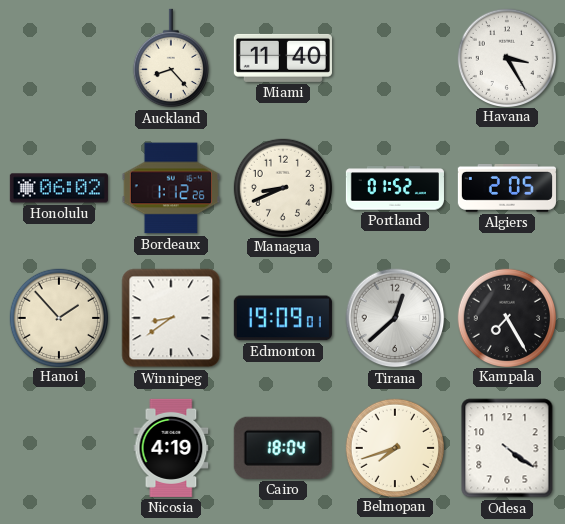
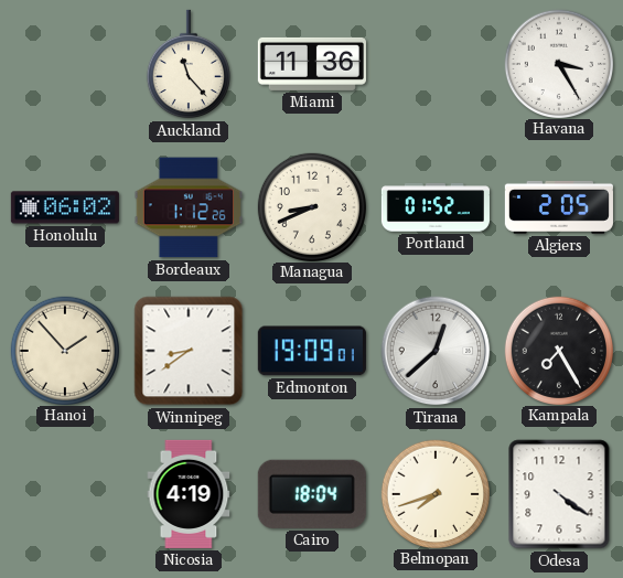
Auckland: 8:23 -> 11:23 (189, 64)
Miami: 11:40 -> 11:36 (312, 64)
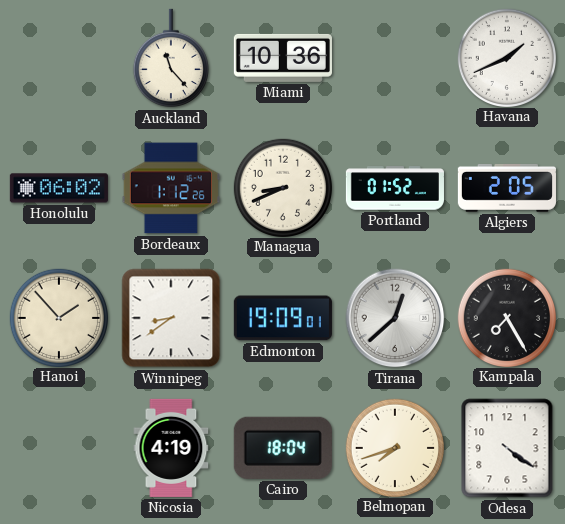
Miami: 11:36 -> 10:36 (283, 58)
Havana: 3:25 -> 1:41 (506, 57)
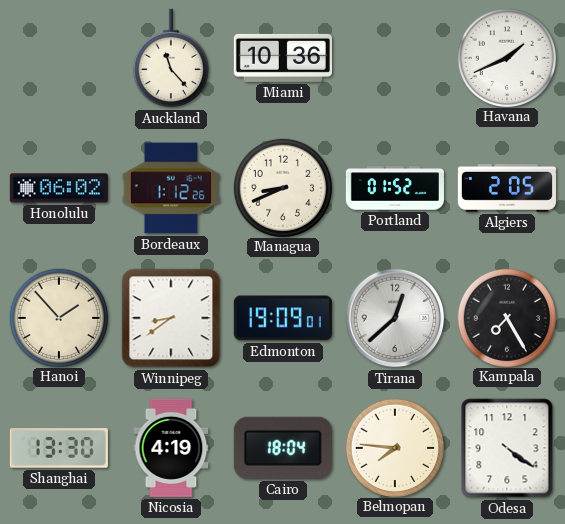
Shanghai: none -> 13:30 (59, 448)
Belmopan: 7:42 -> 7:46 (394, 447)
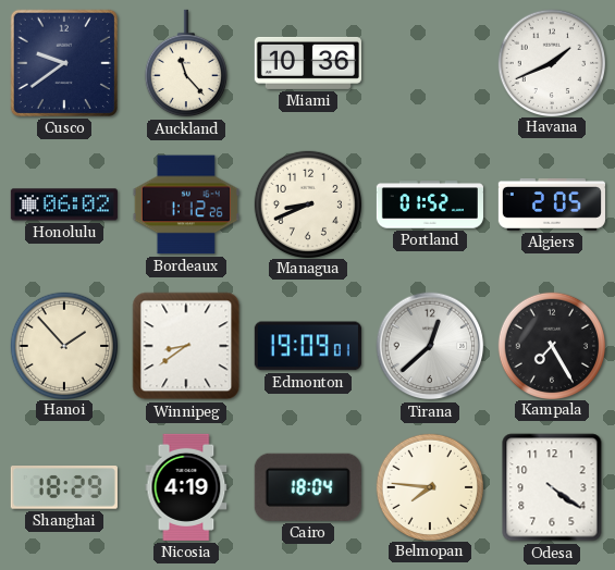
Cusco: none -> 9:39 (64, 63)
Shanghai: 13:30 -> 18:29 (64, 487)
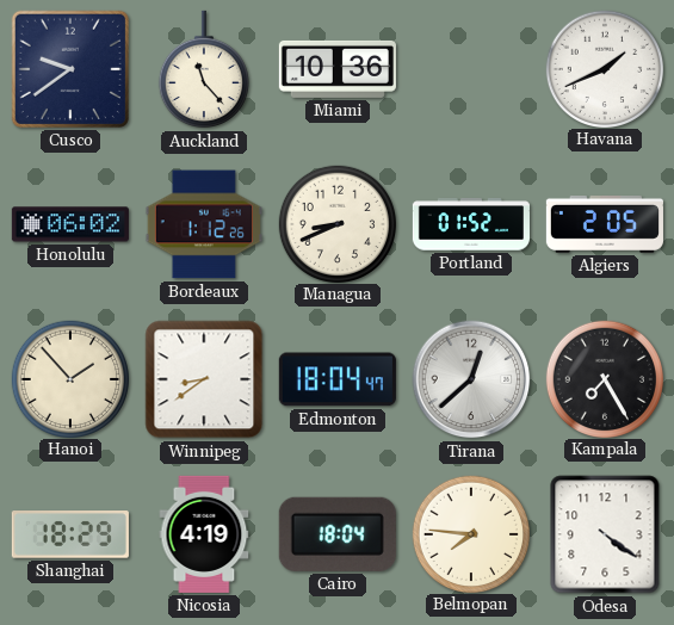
Edmonton: 19:09 -> 18:04 (338, 379)
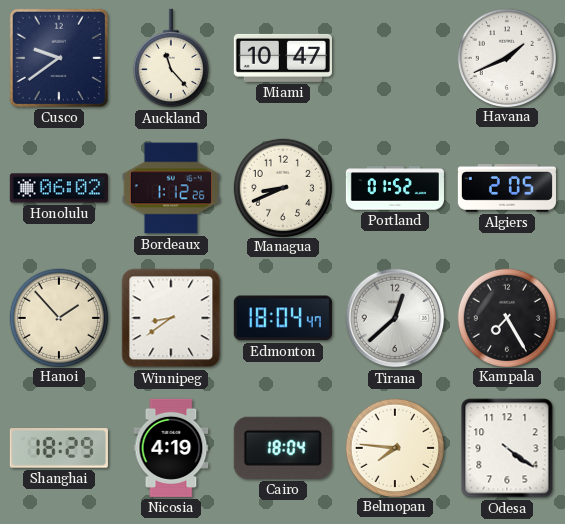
Miami: 10:36 -> 10:47 (283, 58)
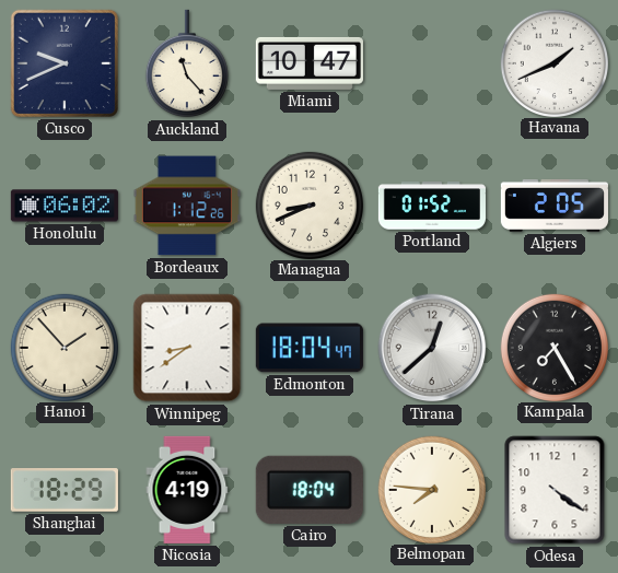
Cusco: 9:39 -> 9:41 (65, 63)
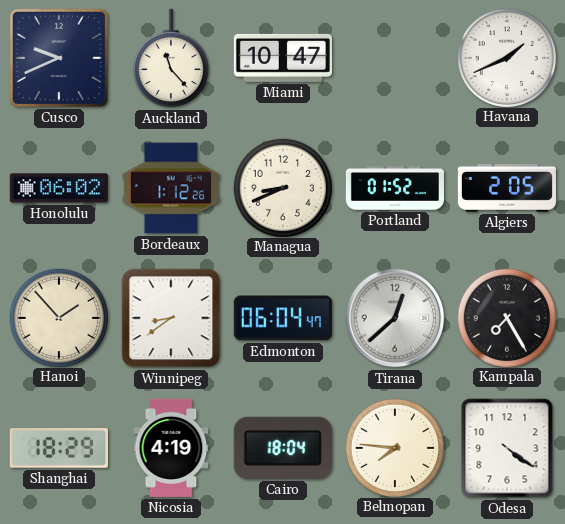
Edmonton: 18:04 -> 06:04 (283, 318)
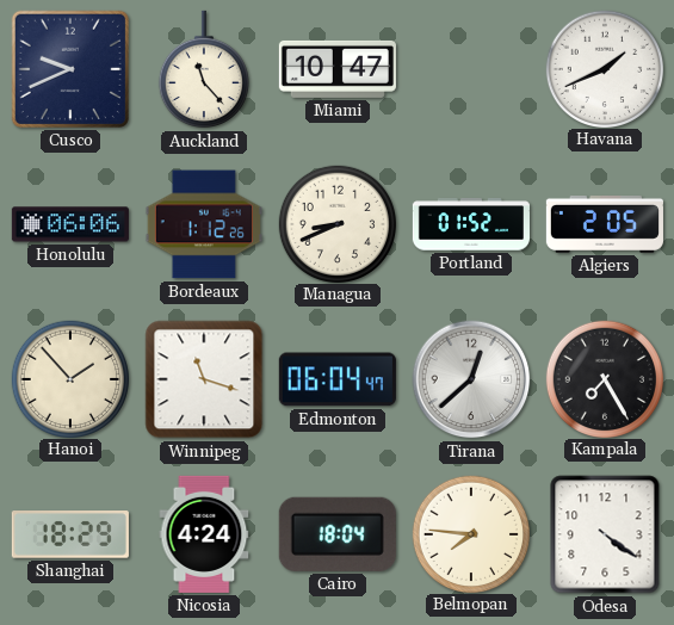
Honolulu: 06:02 -> 06:06 (70, 224)
Winnipeg: 8:39 -> 11:18 (204, 379)
Nicosia: 4:19 -> 4:24 (204, 534)
